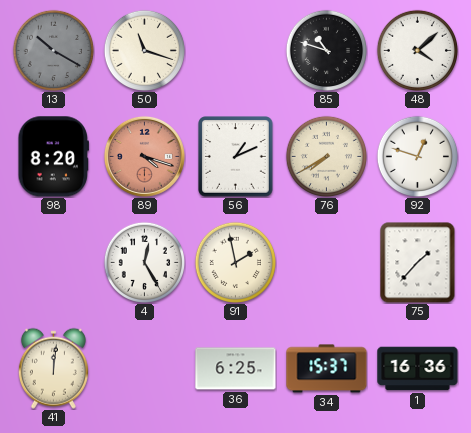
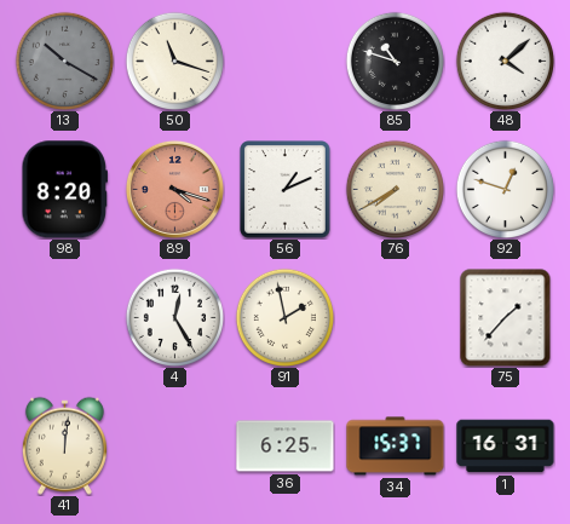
1: 16:36 -> 16:31 (506, 447)
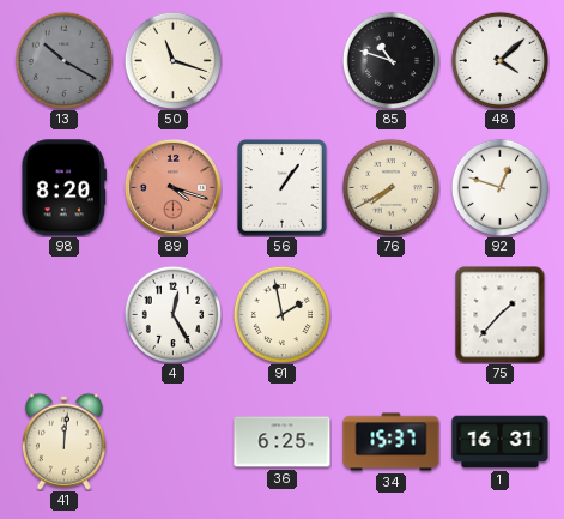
56: 1:11 -> 1:06 (283, 188)
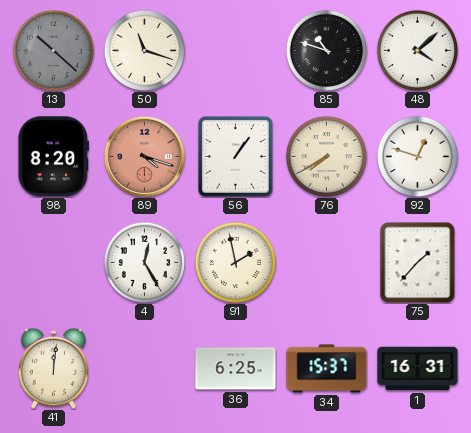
13: 10:20 -> 10:22 (53, 50)
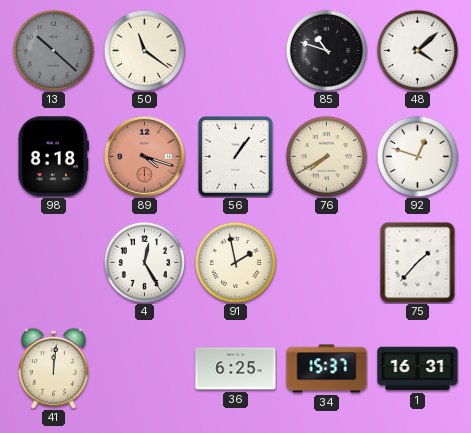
50: 11:18 -> 11:21 (144, 50)
98: 8:20 -> 8:18 (53, 157)
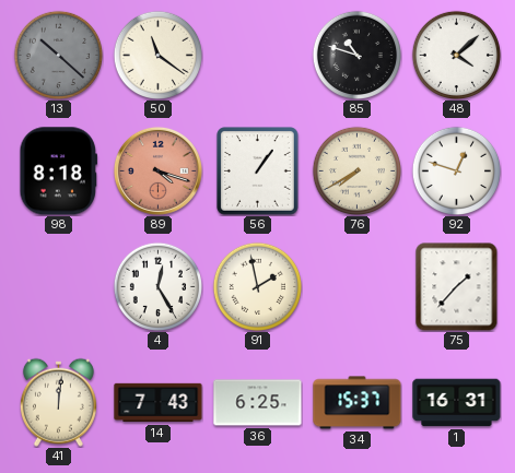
14: none -> 7:43 (159, 403)
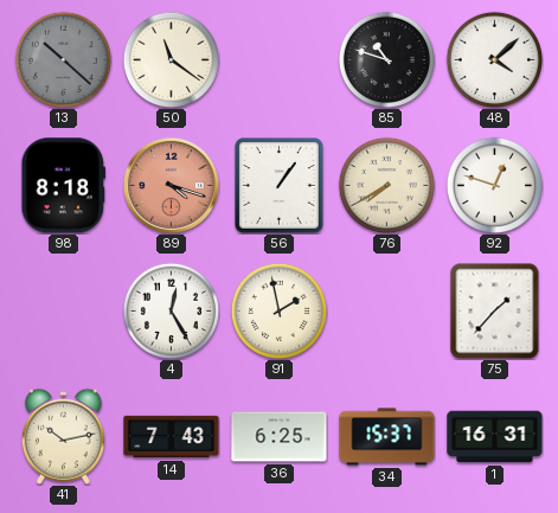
41: 12:01 -> 10:13 (63, 436)
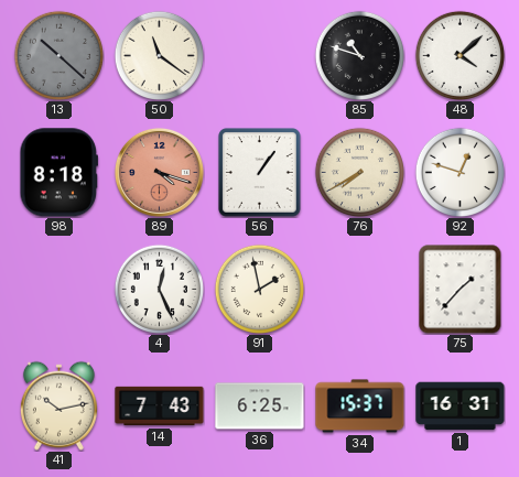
4: 12:25 -> 12:26 (159, 289)
